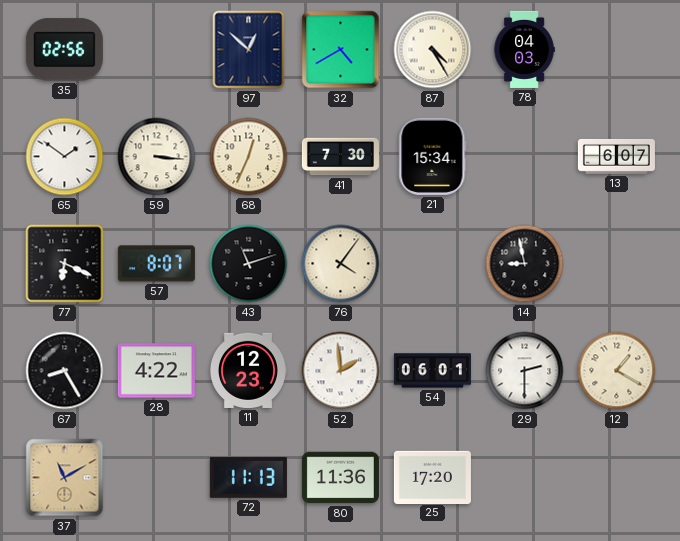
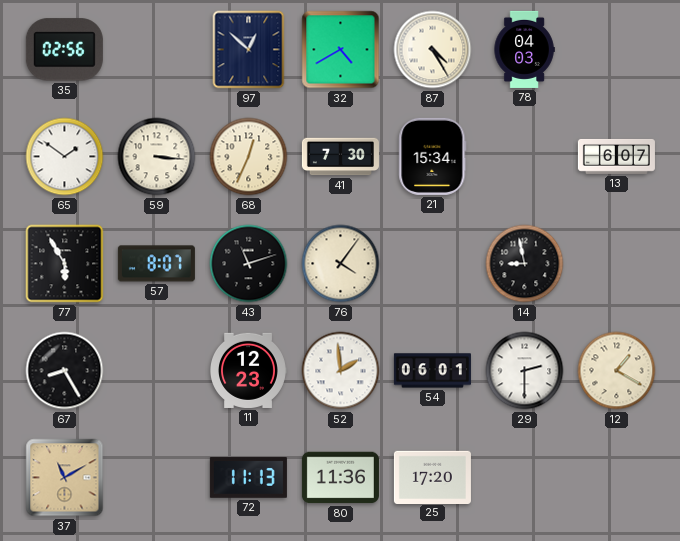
77: 6:19 -> 5:55 (65, 264)
28: 4:22 -> none (156, 371)
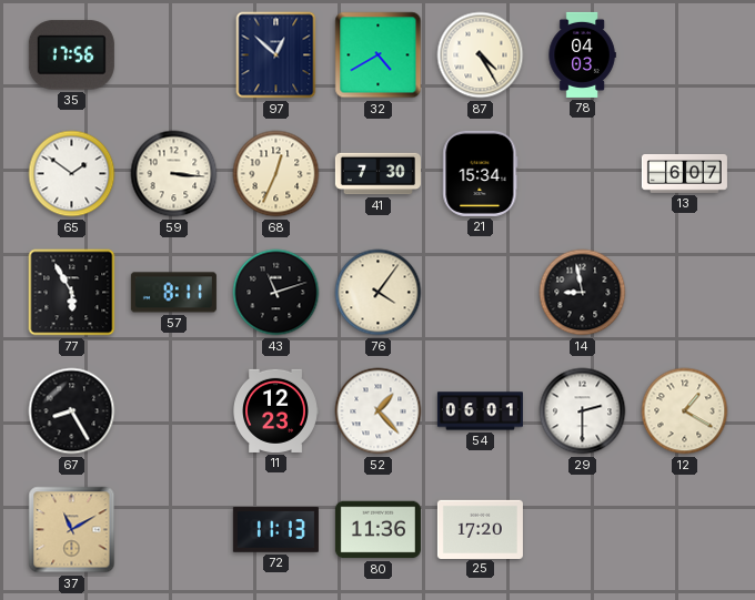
35: 02:56 -> 17:56 (71, 55)
57: 8:07 -> 8:11 (173, 293)
52: 1:59 -> 1:23 (379, 411)
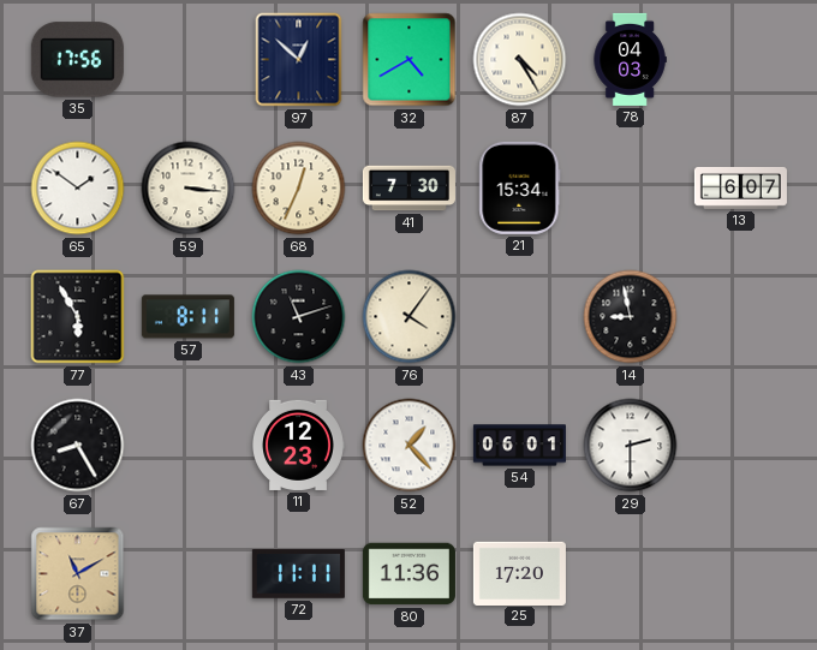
12: 1:20 -> none (685, 411)
72: 11:13 -> 11:11 (298, 574)
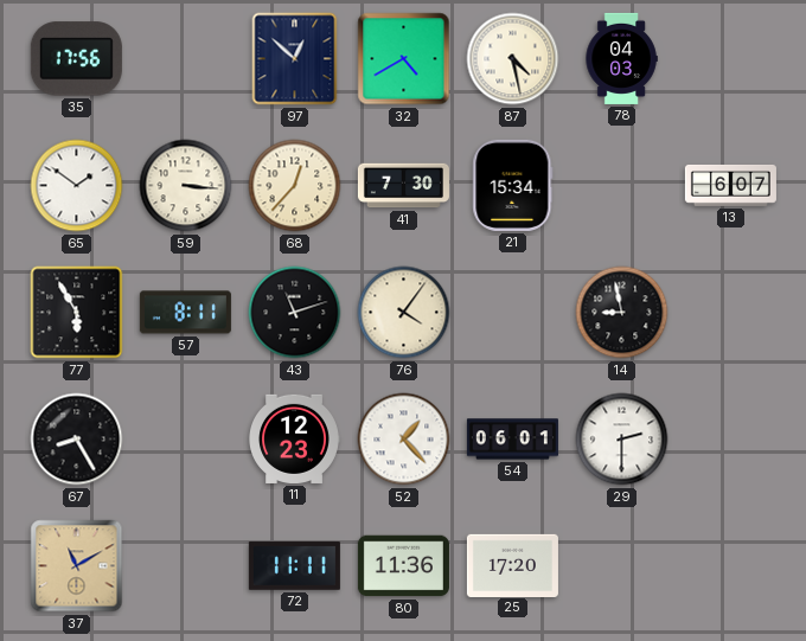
87: 4:25 -> 4:28 (513, 59)
68: 12:34 -> 12:37 (295, 186)
